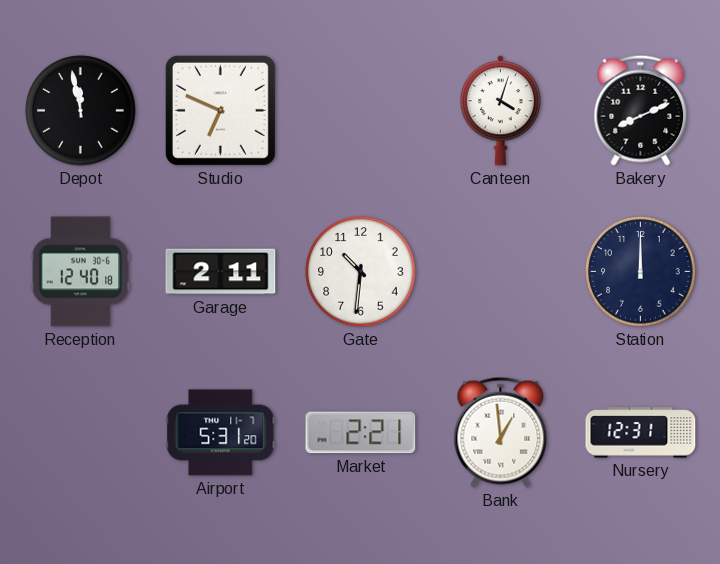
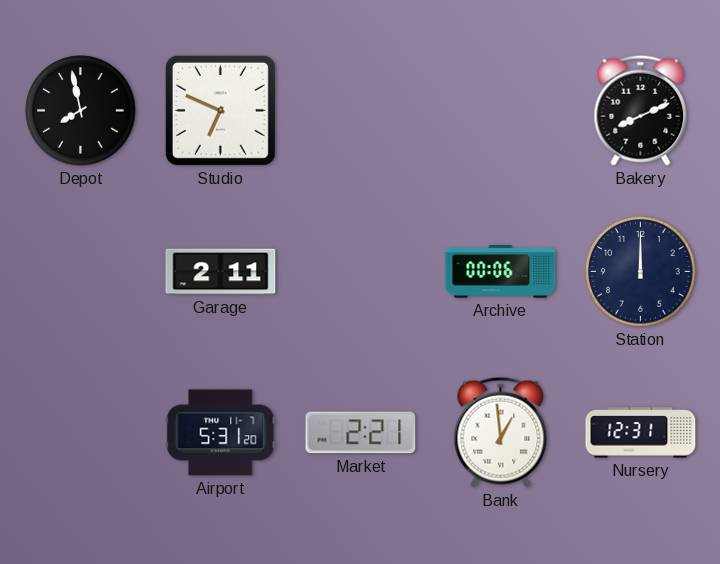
Depot: 11:58 -> 7:58 (81, 111)
Canteen: 4:03 -> none (500, 111)
Reception: 12:40 -> none (81, 272)
Gate: 10:31 -> none (361, 272)
Archive: none -> 00:06 (501, 272)
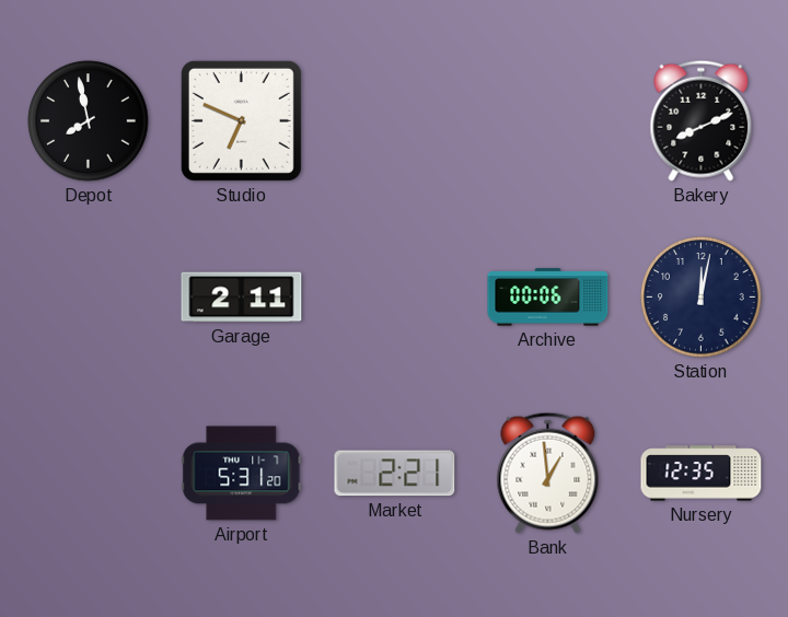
Station: 12:00 -> 12:02 (702, 298)
Nursery: 12:31 -> 12:35 (702, 474)
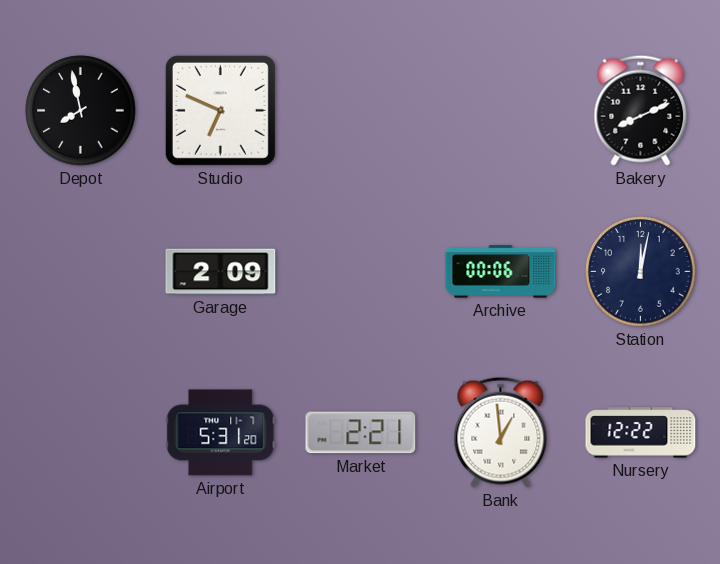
Garage: 2:11 -> 2:09 (221, 272)
Nursery: 12:35 -> 12:22 (641, 433)
